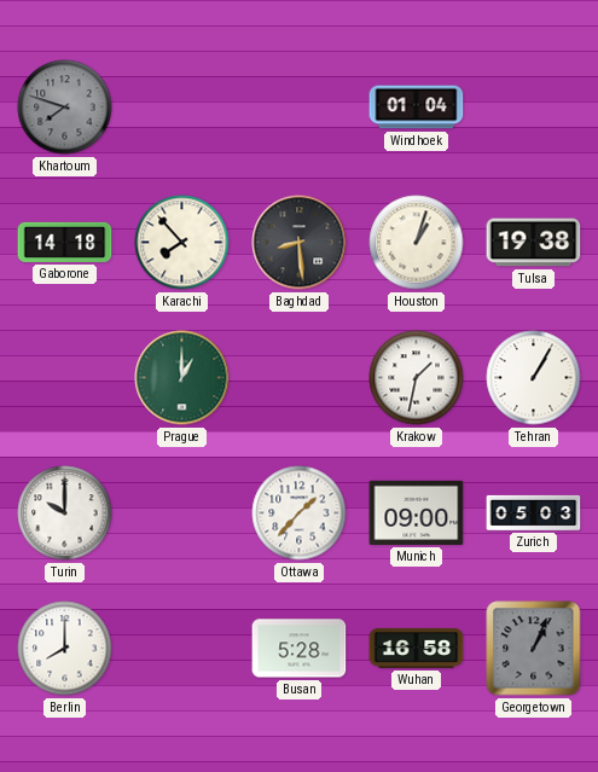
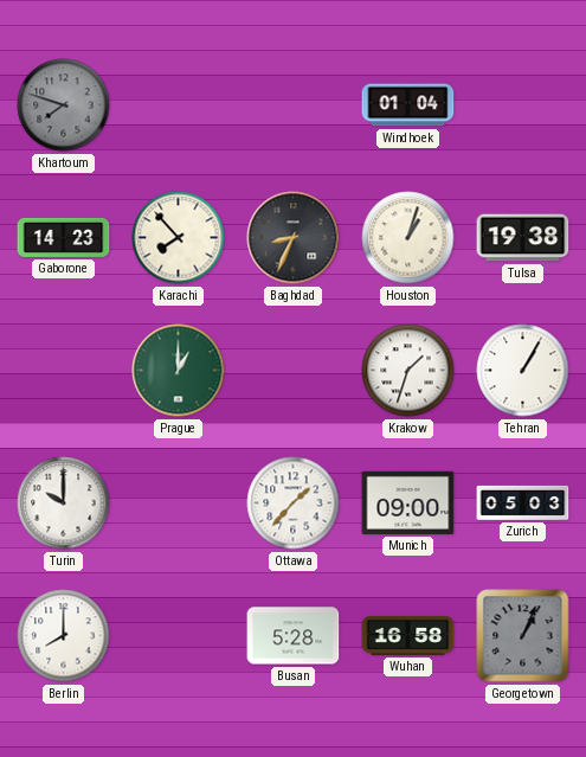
Gaborone: 14:18 -> 14:23 (64, 237)
Baghdad: 8:29 -> 8:34 (294, 238)
Krakow: 1:32 -> 1:33 (408, 371)
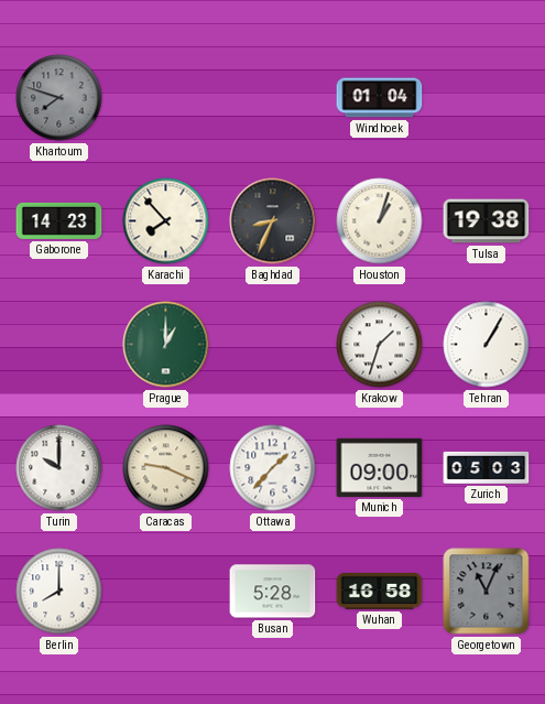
Caracas: none -> 9:19 (166, 468)
Georgetown: 1:04 -> 11:04 (487, 592)
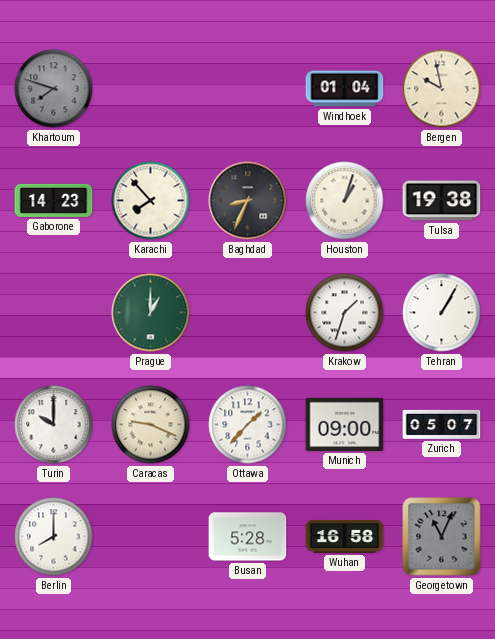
Bergen: none -> 9:58 (442, 89)
Zurich: 05:03 -> 05:07 (442, 424)
